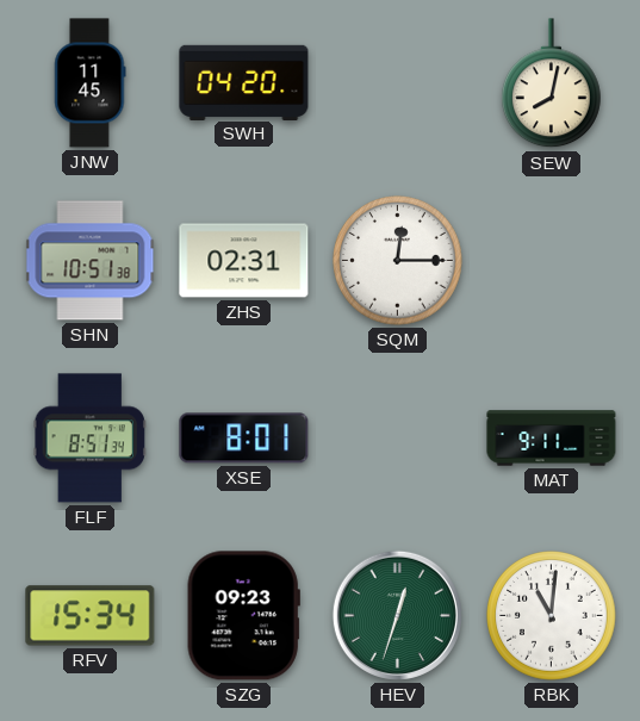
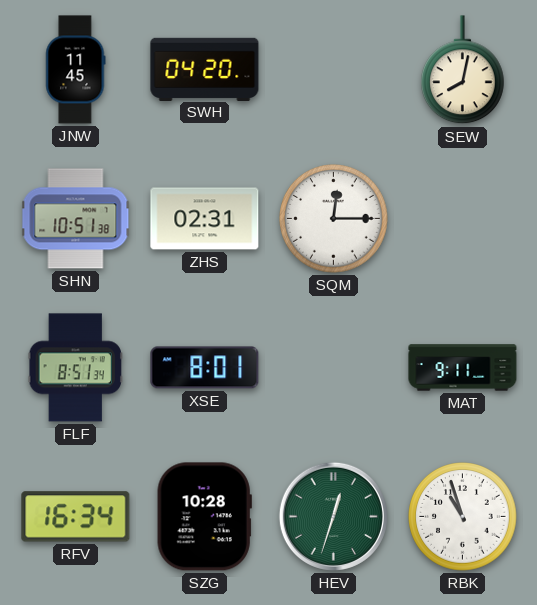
RFV: 15:34 -> 16:34 (76, 517)
SZG: 09:23 -> 10:28 (204, 517)
RBK: 11:01 -> 10:57 (463, 517)
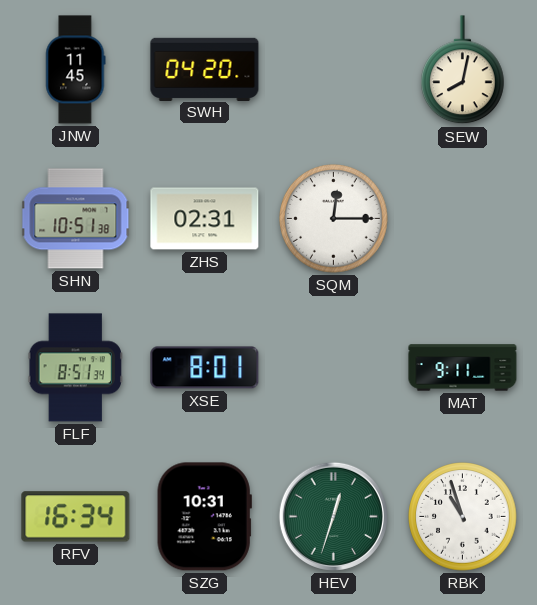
SZG: 10:28 -> 10:31 (204, 517)
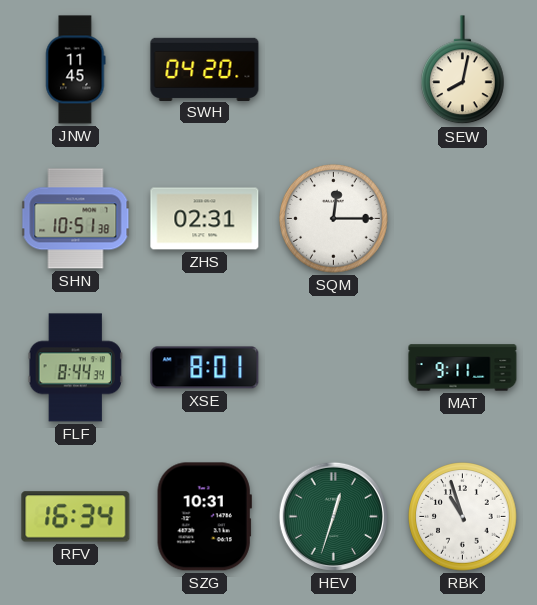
FLF: 8:51 -> 8:44 (75, 368)
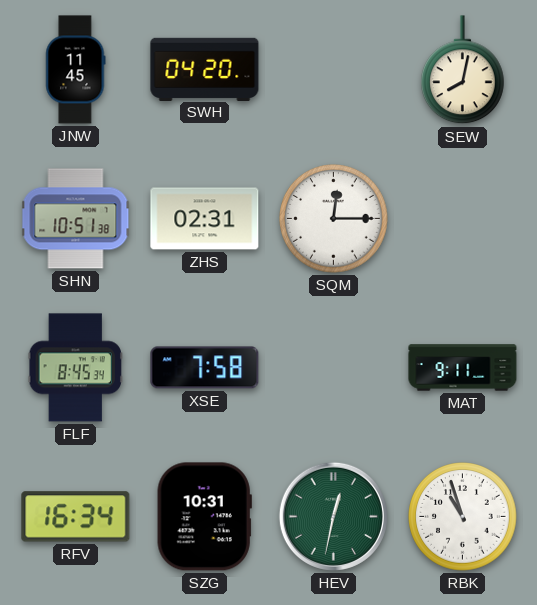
FLF: 8:44 -> 8:45 (75, 368)
XSE: 8:01 -> 7:58 (205, 368)
HEV: 12:33 -> 12:32 (333, 516)
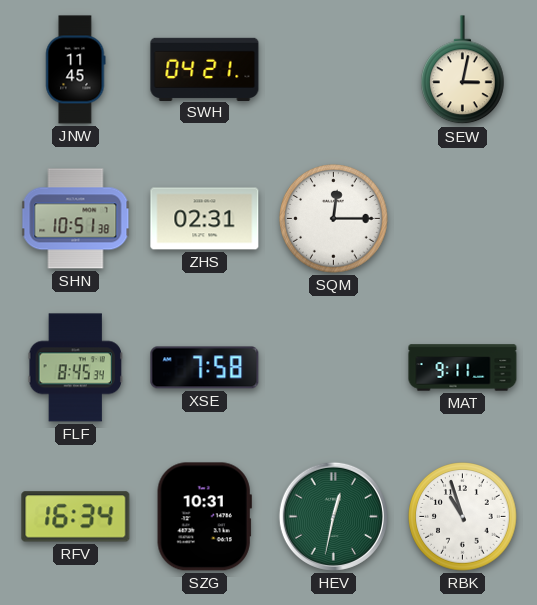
SWH: 04:20 -> 04:21 (205, 69)
SEW: 8:02 -> 3:02 (463, 70)
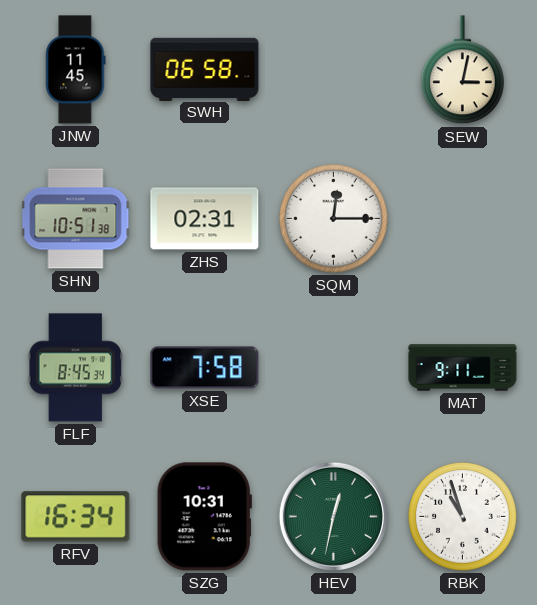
SWH: 04:21 -> 06:58 (205, 69)
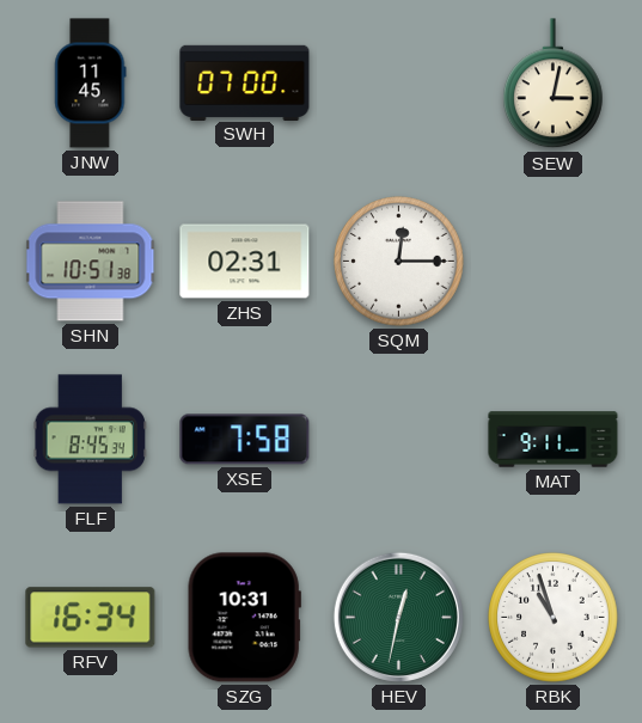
SWH: 06:58 -> 07:00 (245, 82)
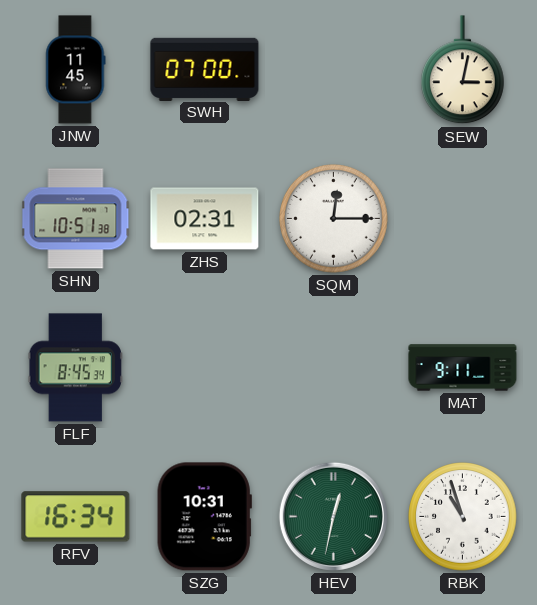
XSE: 7:58 -> none (245, 440)
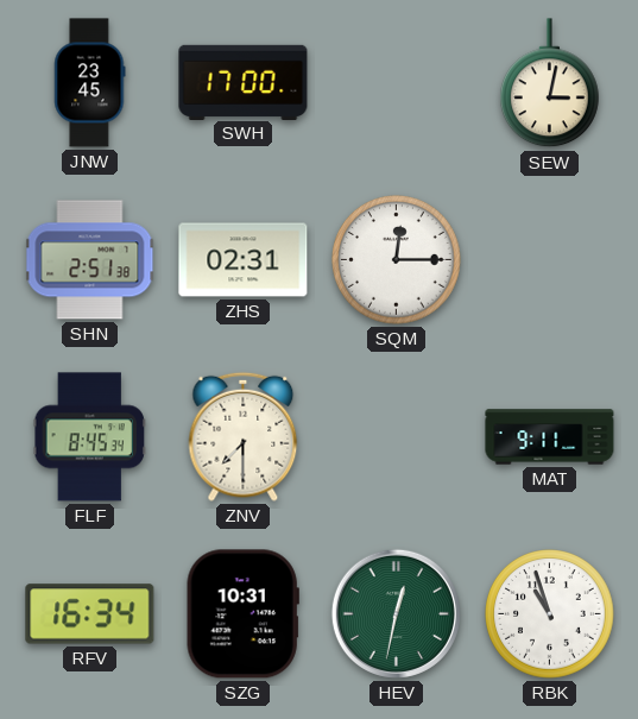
JNW: 11:45 -> 23:45 (90, 83)
SWH: 07:00 -> 17:00 (244, 82)
SHN: 10:51 -> 2:51 (90, 260)
ZNV: none -> 7:30 (244, 436)
